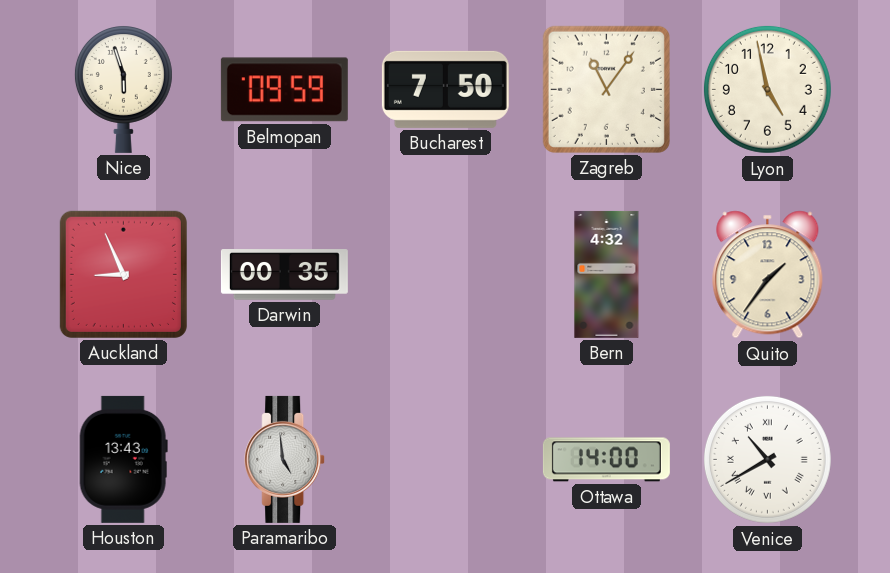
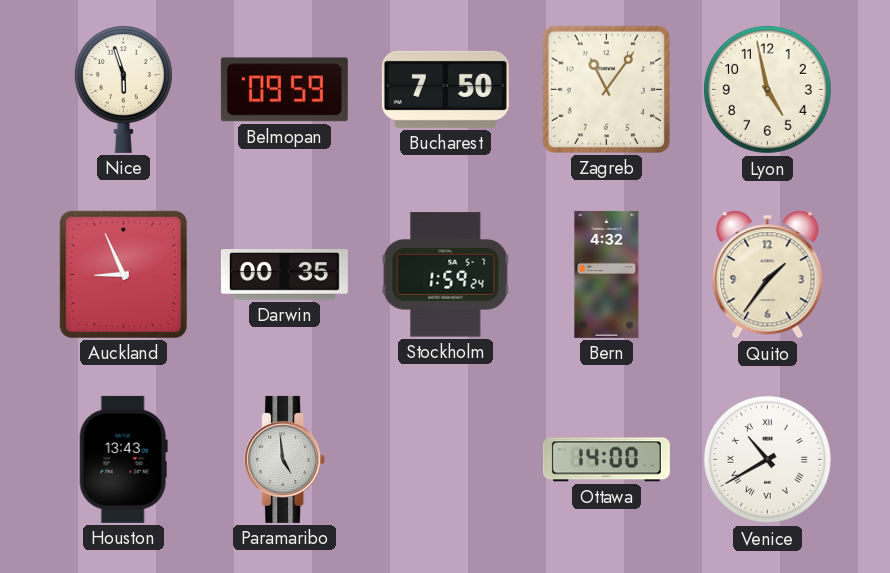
Stockholm: none -> 1:59 (446, 275)
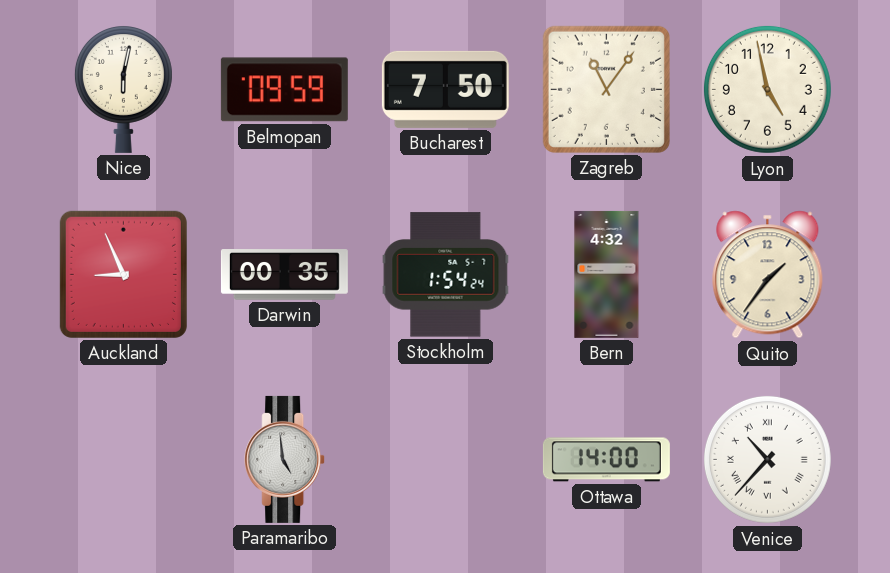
Nice: 5:57 -> 6:02 (123, 90)
Stockholm: 1:59 -> 1:54 (446, 275)
Houston: 13:43 -> none (123, 459)
Venice: 10:40 -> 10:37 (767, 459)
